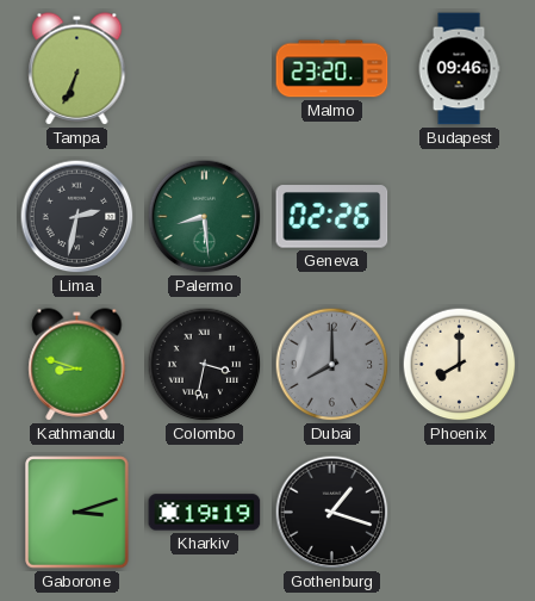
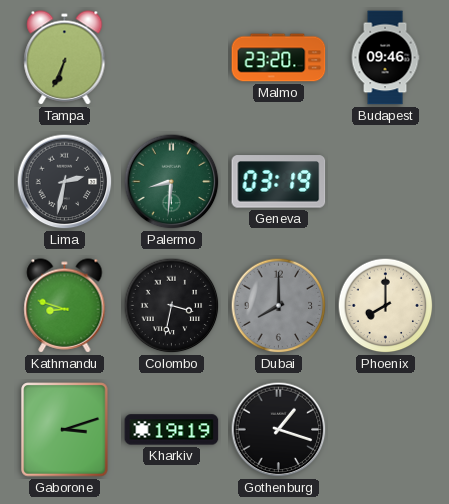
Palermo: 8:29 -> 8:31 (172, 182)
Geneva: 02:26 -> 03:19 (279, 182)
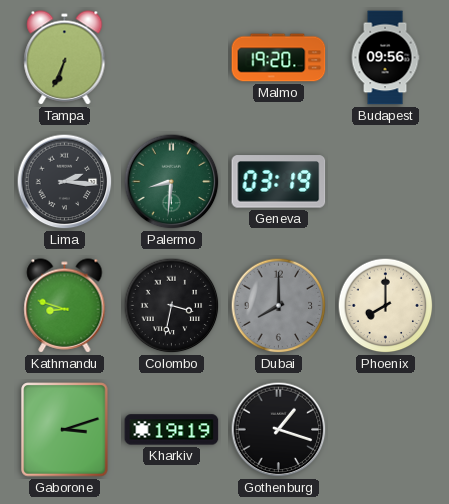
Malmo: 23:20 -> 19:20 (279, 58)
Budapest: 09:46 -> 09:56 (385, 58)
Lima: 2:32 -> 2:16 (65, 182)
